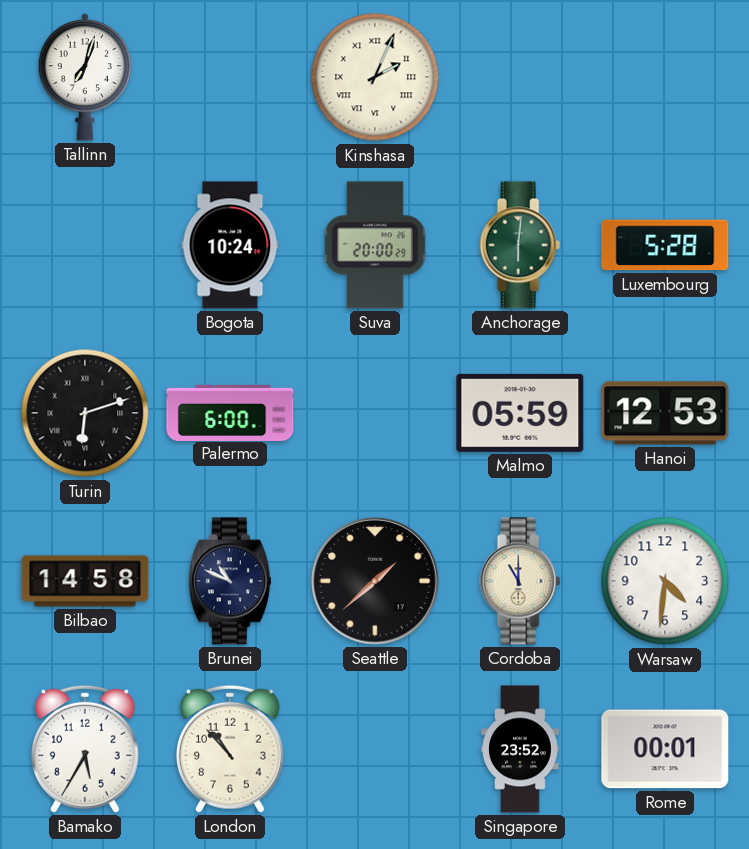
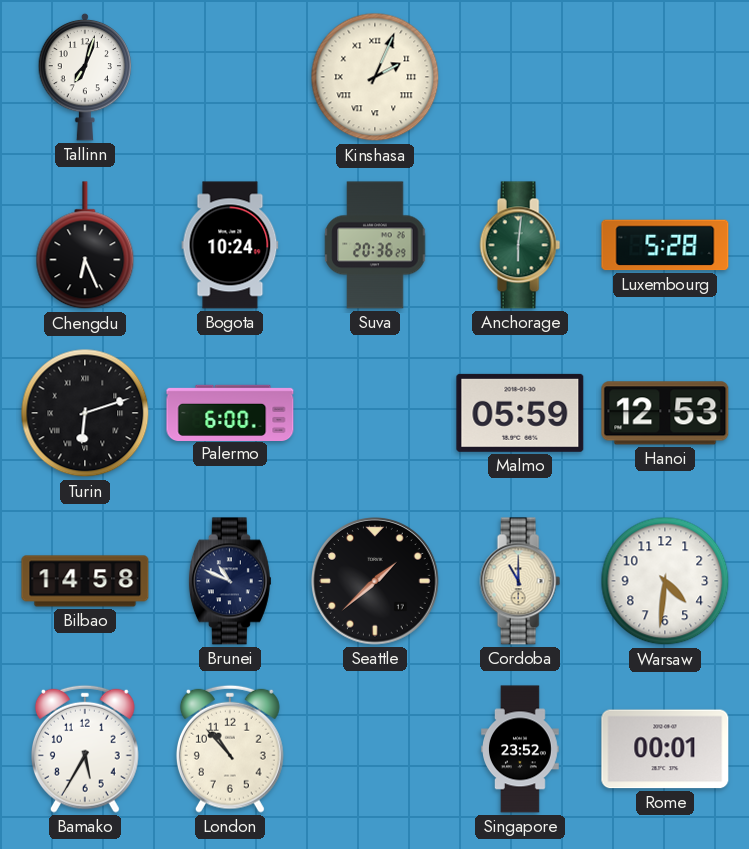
Chengdu: none -> 6:26 (85, 246)
Suva: 20:00 -> 20:36 (375, 245)
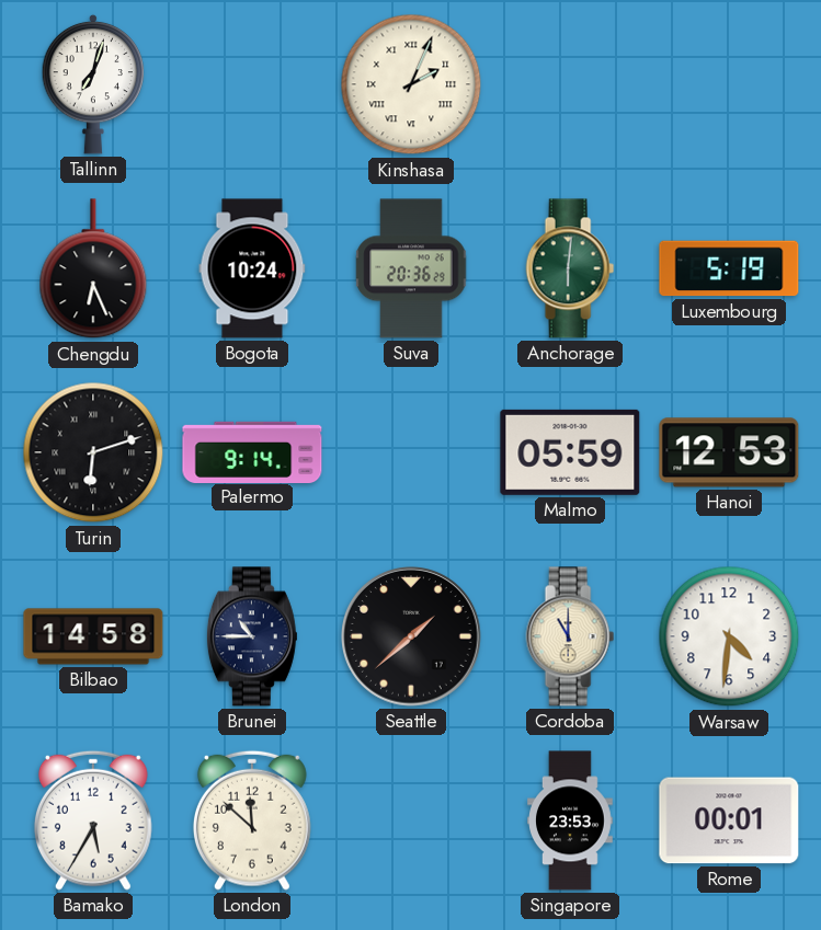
Luxembourg: 5:28 -> 5:19 (729, 268)
Palermo: 6:00 -> 9:14 (252, 451)
Brunei: 10:49 -> 10:45 (252, 636)
London: 10:53 -> 11:52 (252, 820)
Singapore: 23:52 -> 23:53 (571, 820)
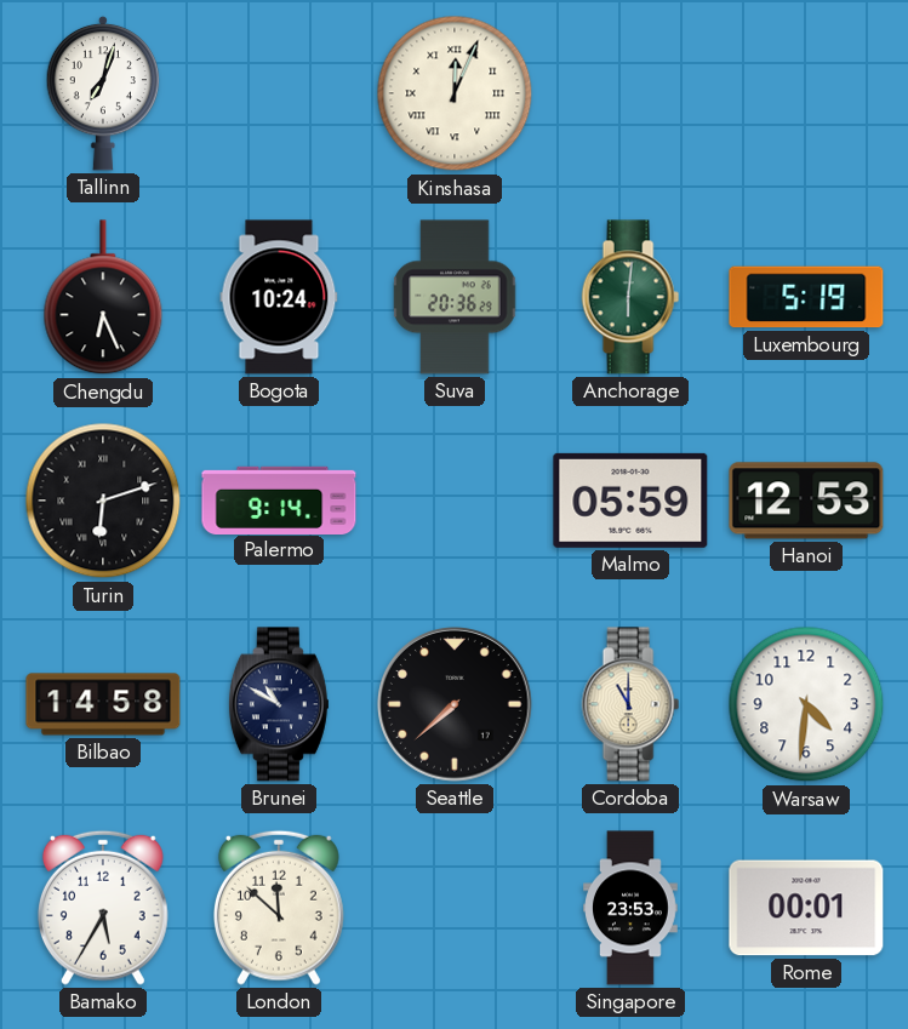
Kinshasa: 2:04 -> 12:04 (455, 93)
Brunei: 10:45 -> 10:50 (279, 704)
Seattle: 1:38 -> 7:38 (456, 704)
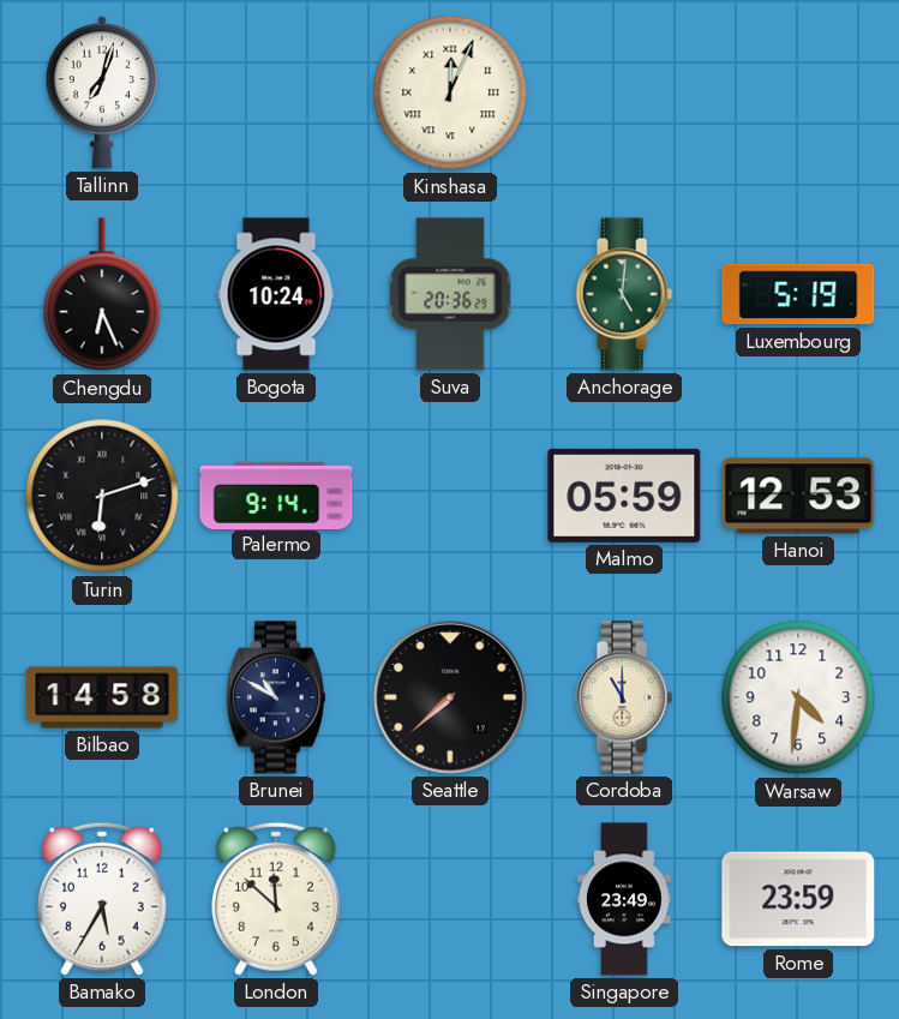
Anchorage: 6:01 -> 5:01 (624, 294)
Singapore: 23:53 -> 23:49 (625, 899)
Rome: 00:01 -> 23:59 (798, 899)
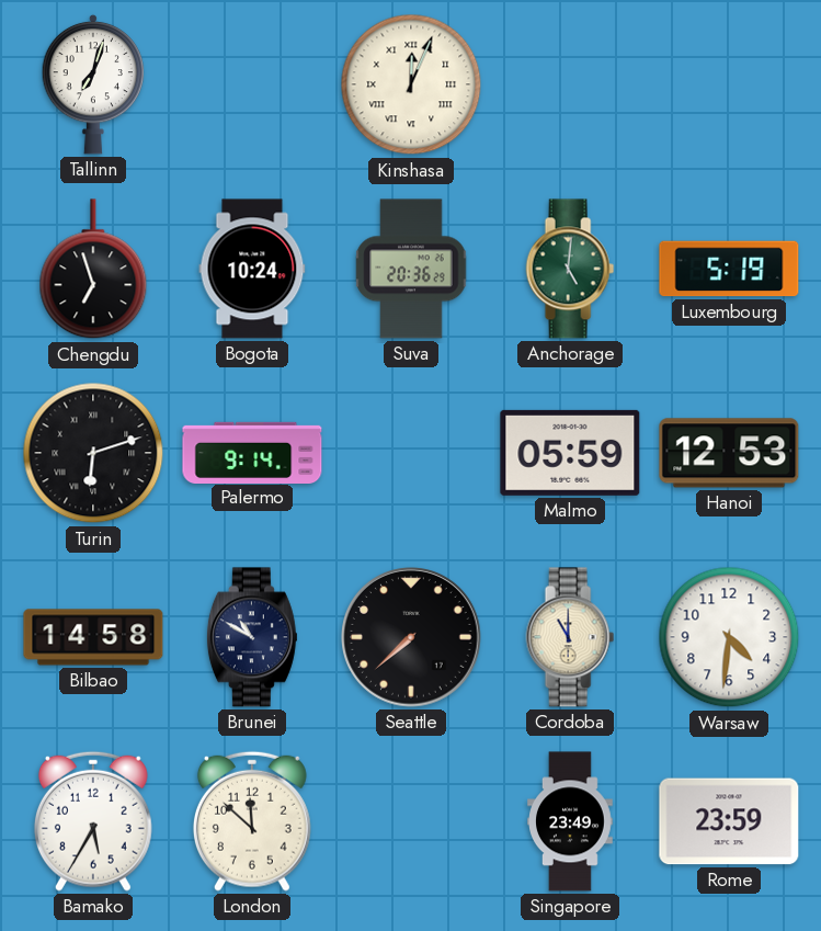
Chengdu: 6:26 -> 6:57 (93, 270)
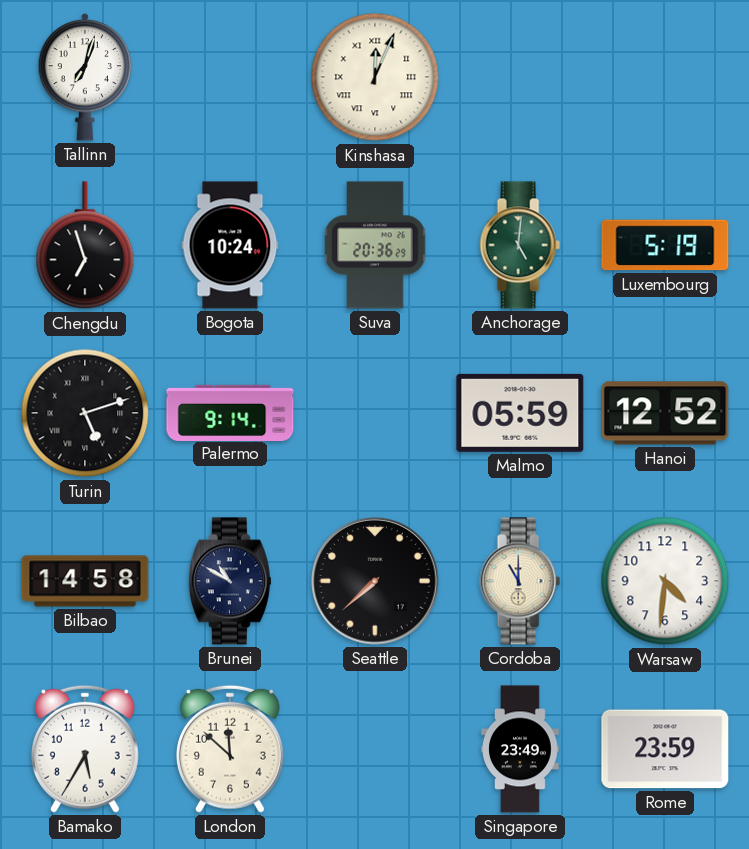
Turin: 6:12 -> 5:12 (85, 413)
Hanoi: 12:53 -> 12:52 (665, 413)
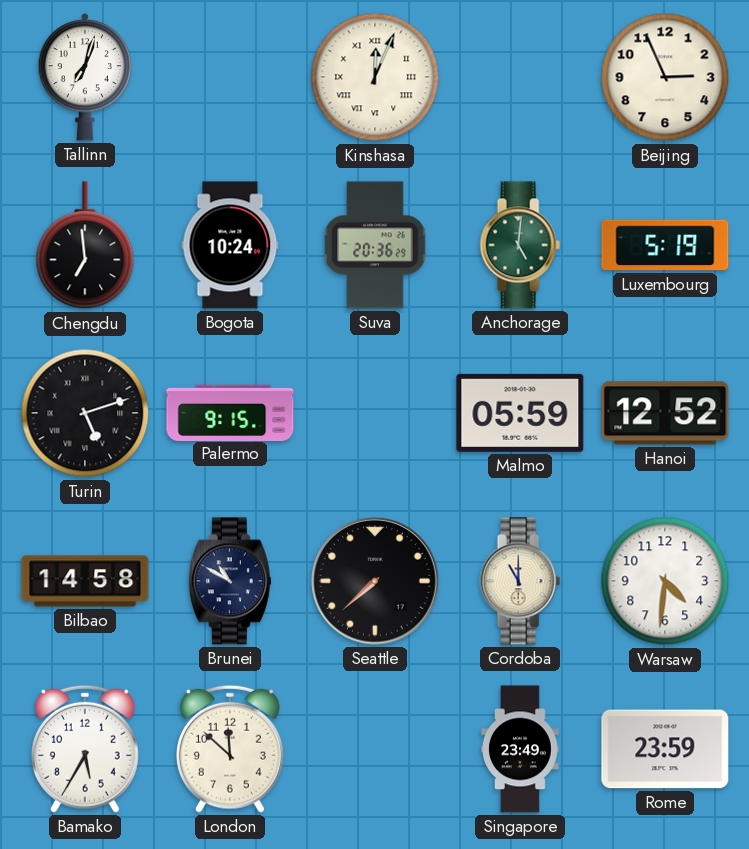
Beijing: none -> 2:56 (665, 77)
Chengdu: 6:57 -> 6:59 (85, 246)
Palermo: 9:14 -> 9:15 (230, 412)
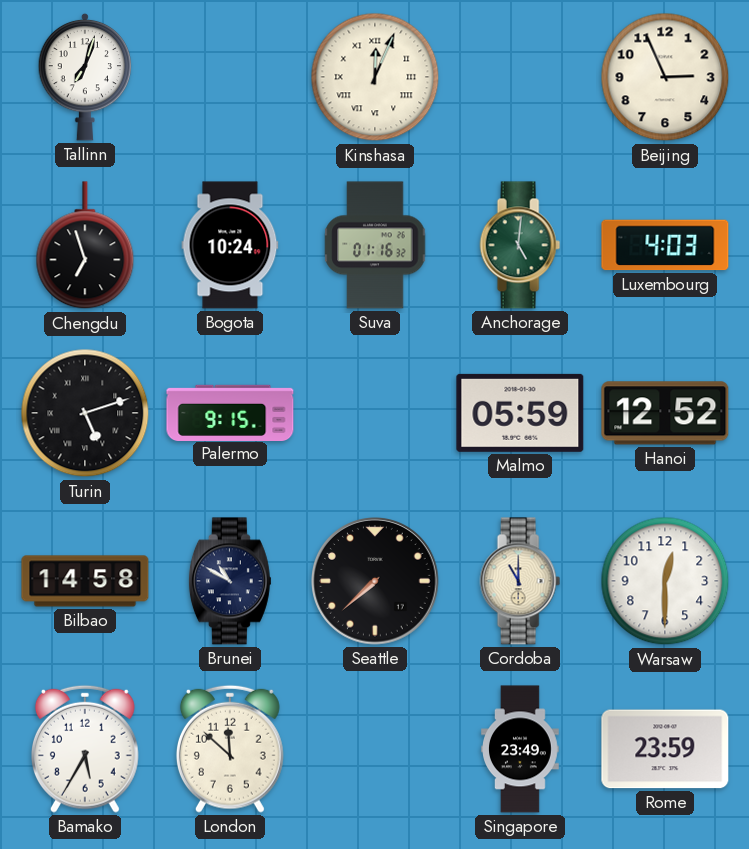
Chengdu: 6:59 -> 6:57 (85, 246)
Suva: 20:36 -> 01:16 (375, 245)
Luxembourg: 5:19 -> 4:03 (665, 245)
Warsaw: 4:31 -> 12:30 (665, 581)
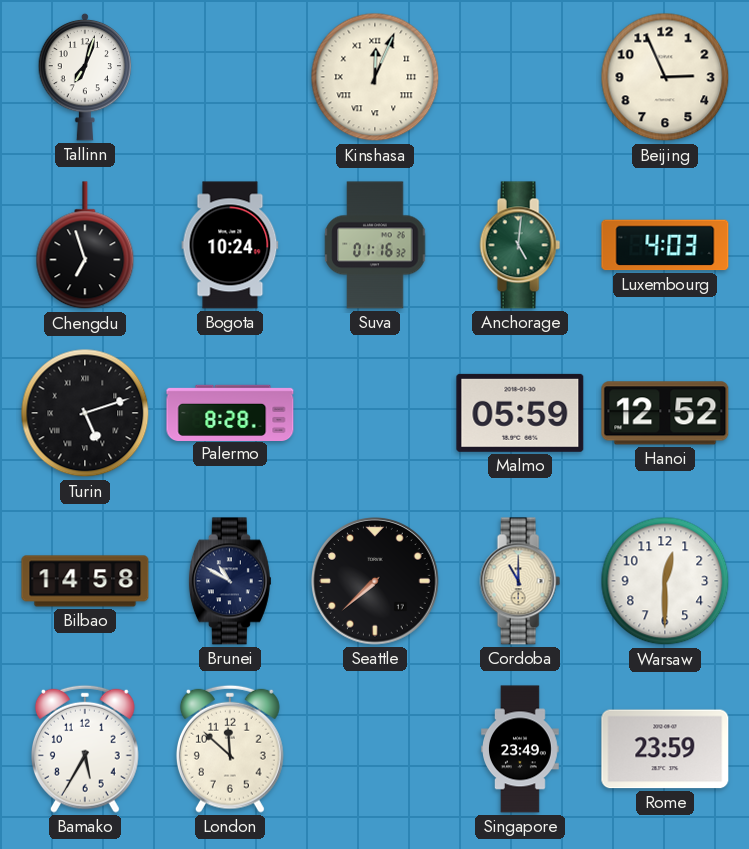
Palermo: 9:15 -> 8:28 (230, 412)
